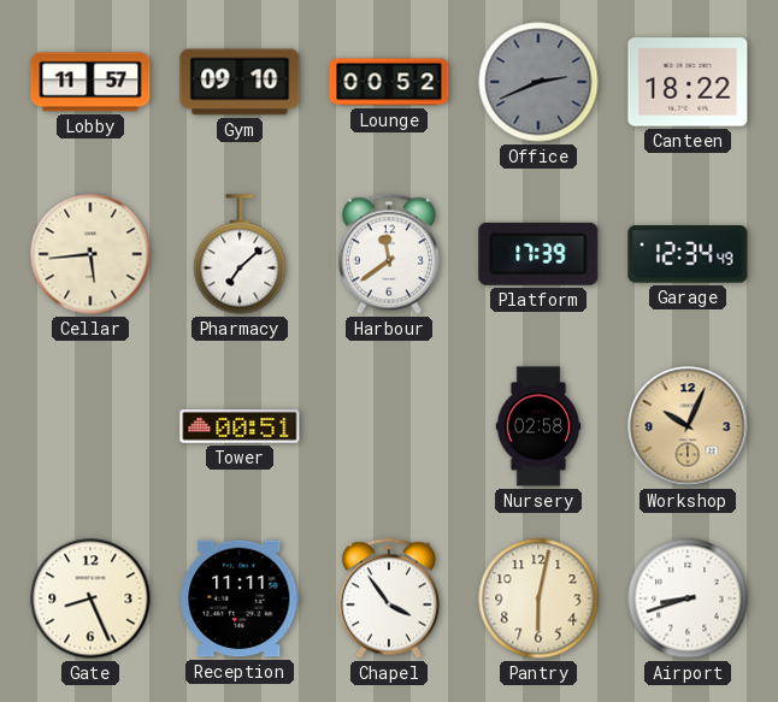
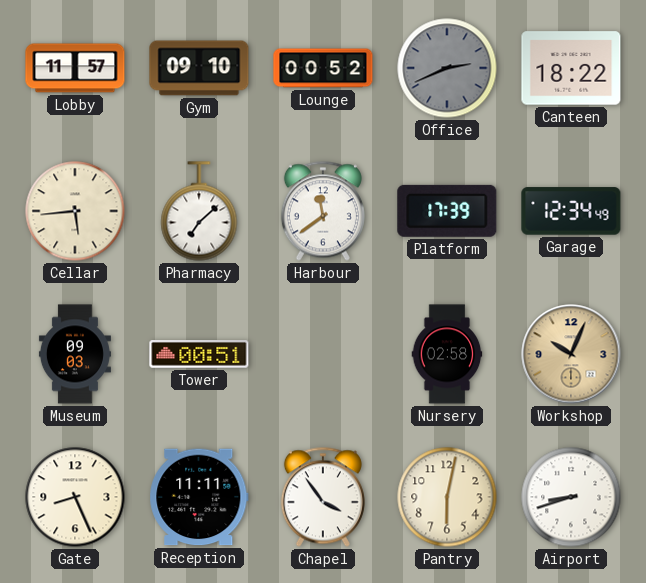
Museum: none -> 09:03 (75, 354)
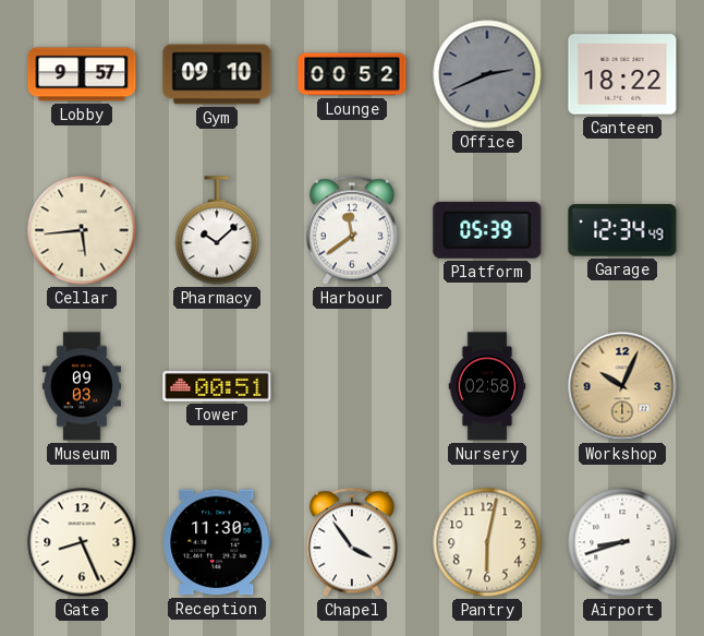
Lobby: 11:57 -> 9:57 (82, 74)
Pharmacy: 7:08 -> 10:08 (217, 230)
Platform: 17:39 -> 05:39 (487, 230)
Reception: 11:11 -> 11:30 (217, 542)
